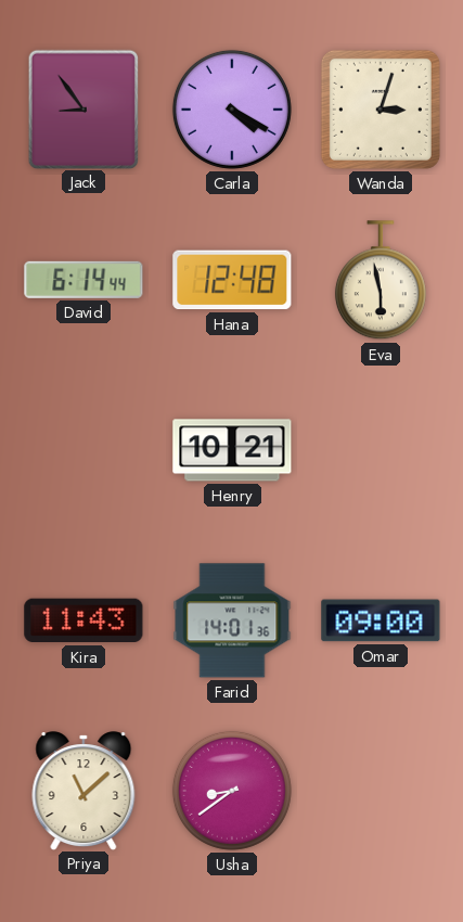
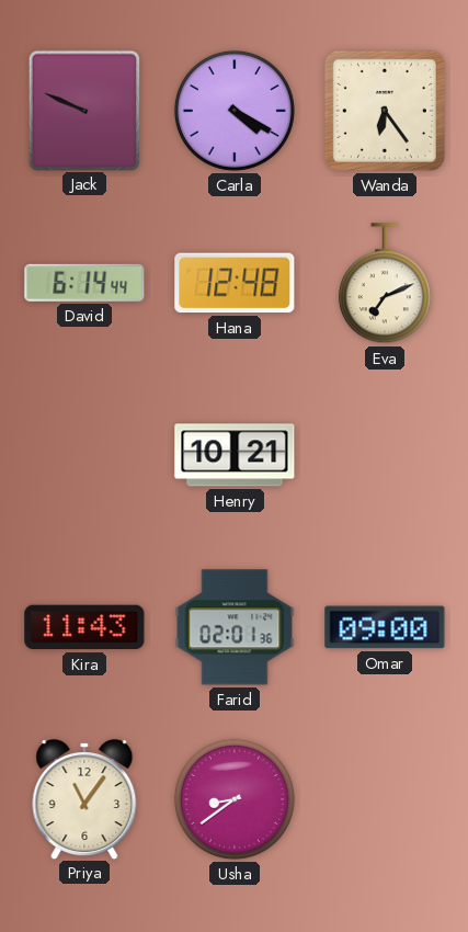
Jack: 8:54 -> 9:49 (83, 110)
Wanda: 3:03 -> 6:24 (385, 111)
Eva: 5:58 -> 7:11 (385, 284)
Farid: 14:01 -> 02:01 (235, 627)
Priya: 11:08 -> 11:06 (84, 799)
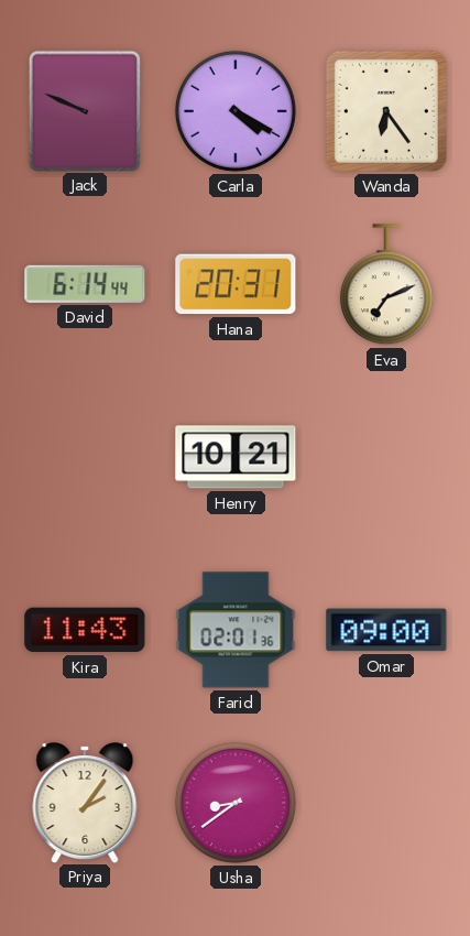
Hana: 12:48 -> 20:31 (236, 284)
Priya: 11:06 -> 2:06 (85, 803)
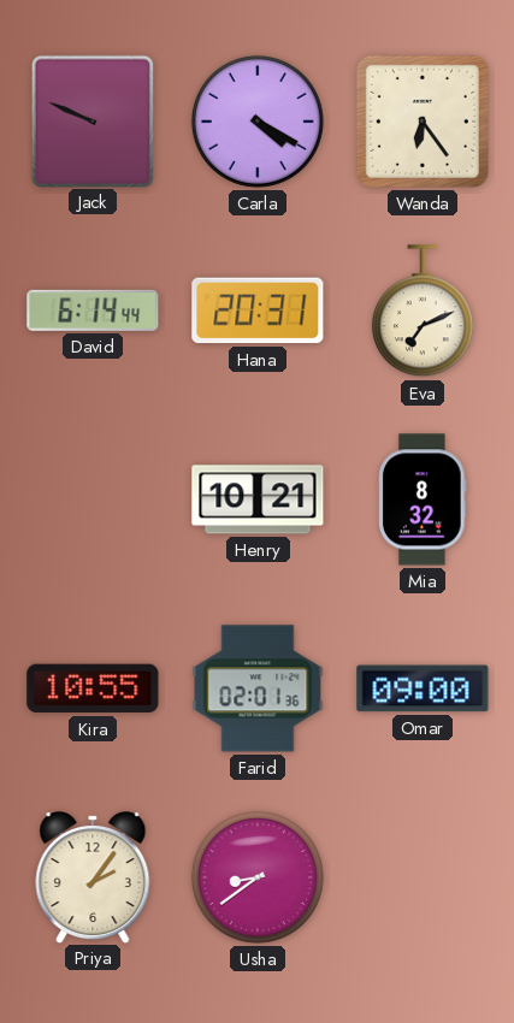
Mia: none -> 8:32 (423, 499)
Kira: 11:43 -> 10:55 (93, 688)
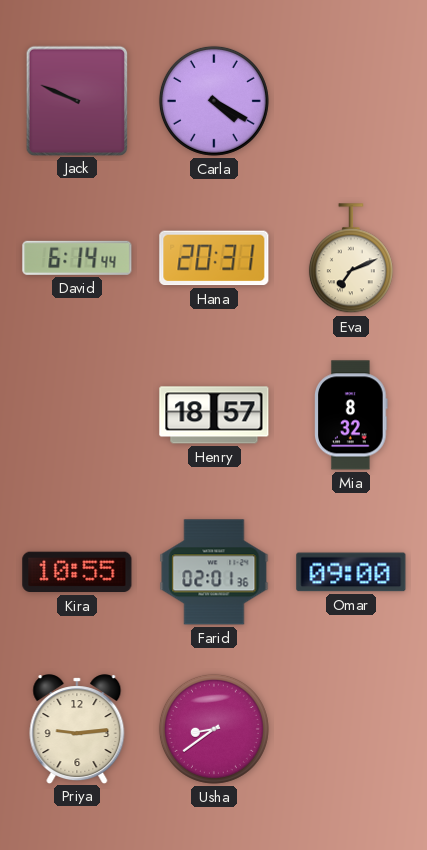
Wanda: 6:24 -> none (423, 122)
Henry: 10:21 -> 18:57 (214, 415)
Priya: 2:06 -> 9:14 (77, 729)
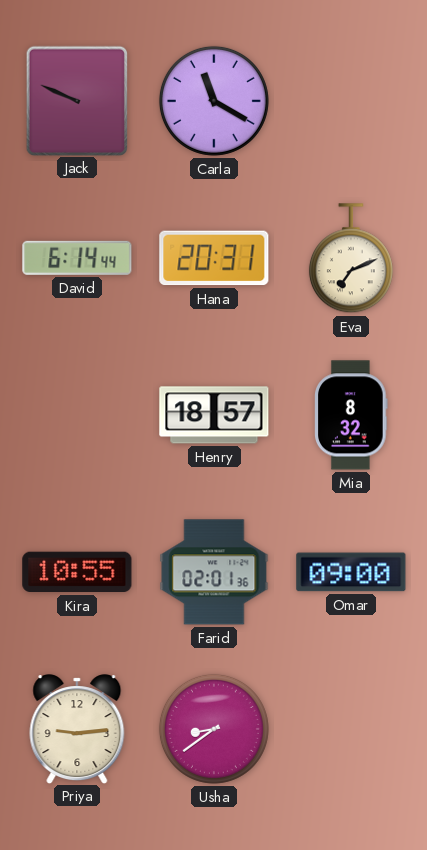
Carla: 4:20 -> 11:20 (214, 101)
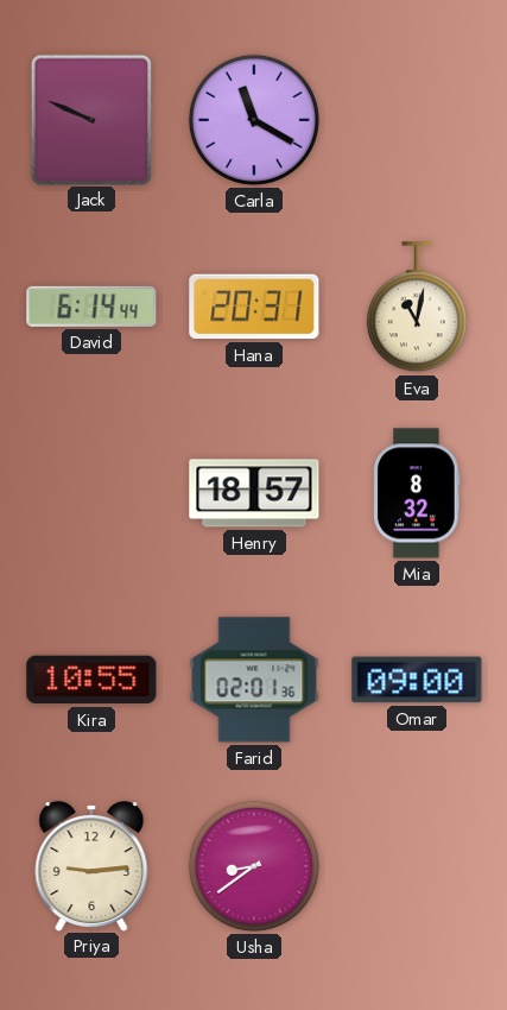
Eva: 7:11 -> 11:02 (417, 308)
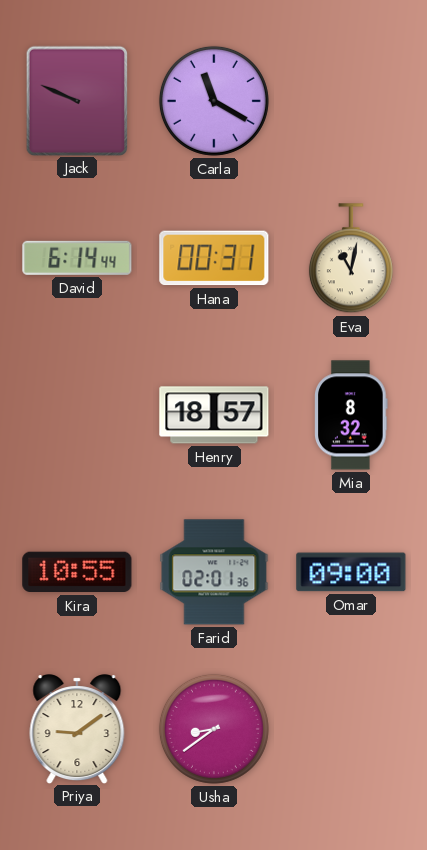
Hana: 20:31 -> 00:31 (214, 258)
Priya: 9:14 -> 9:09 (77, 729)
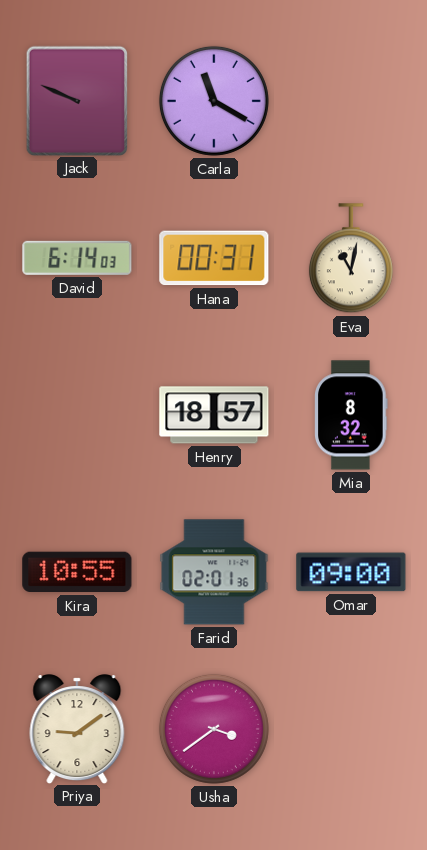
David: 6:14:44 -> 6:14:03 (77, 258)
Usha: 8:39 -> 3:39 (214, 729)
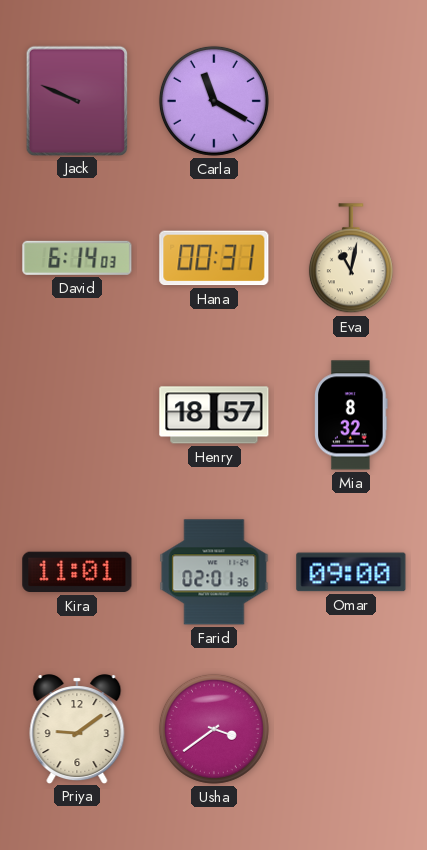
Kira: 10:55 -> 11:01 (77, 572)
